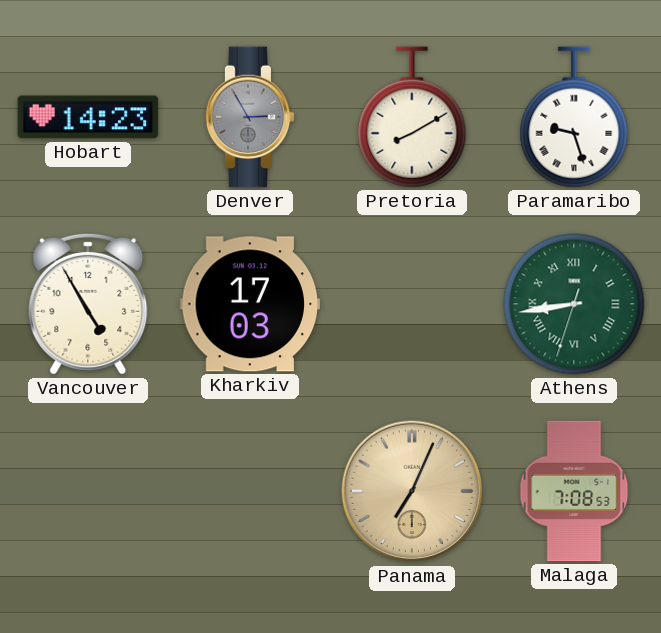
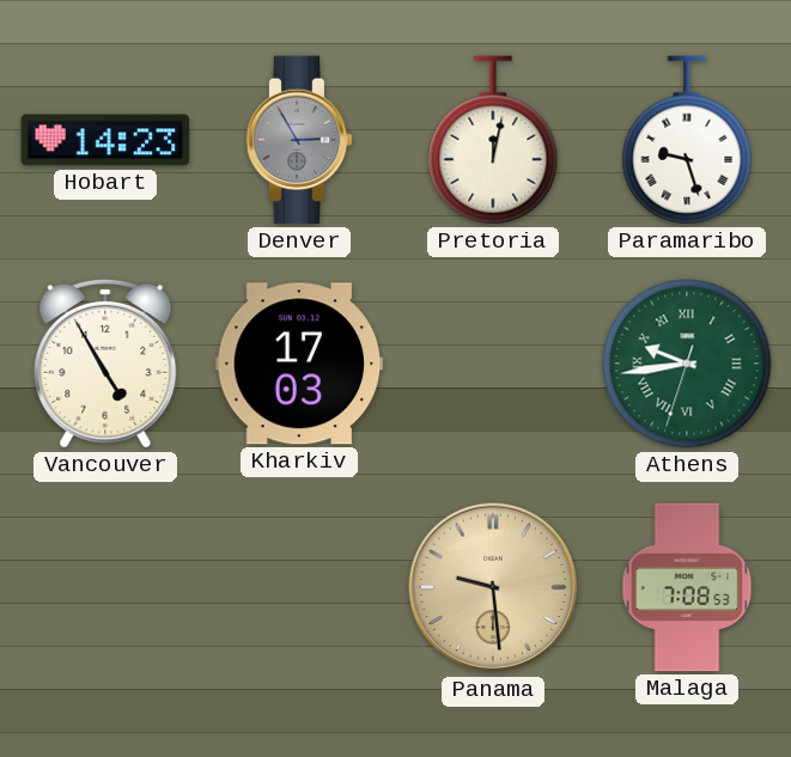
Pretoria: 8:10 -> 12:02 (493, 140)
Athens: 8:43 -> 9:43 (687, 364)
Panama: 7:04 -> 9:29 (493, 587)
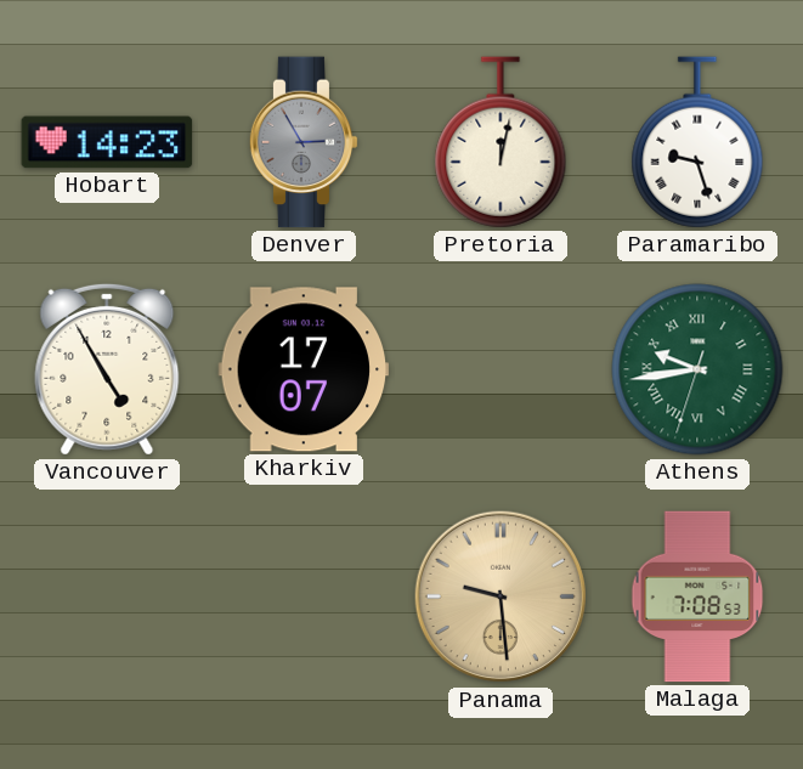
Kharkiv: 17:03 -> 17:07 (304, 369)
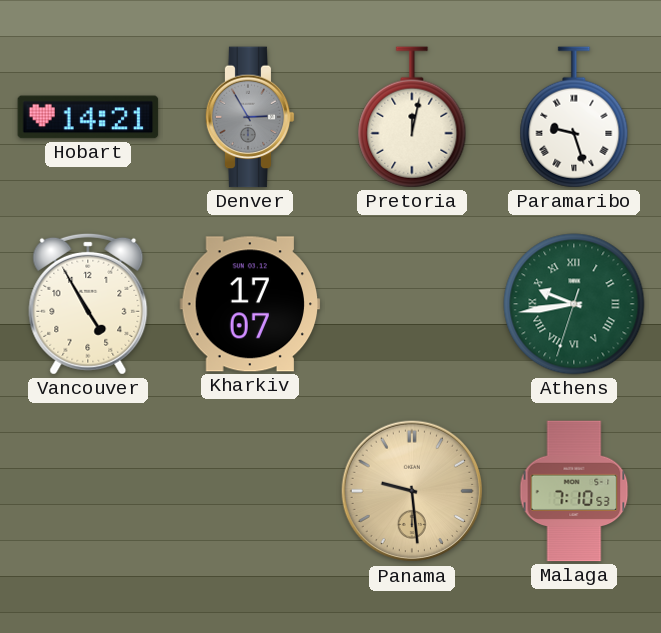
Hobart: 14:23 -> 14:21 (88, 117)
Malaga: 7:08 -> 7:10 (574, 491)
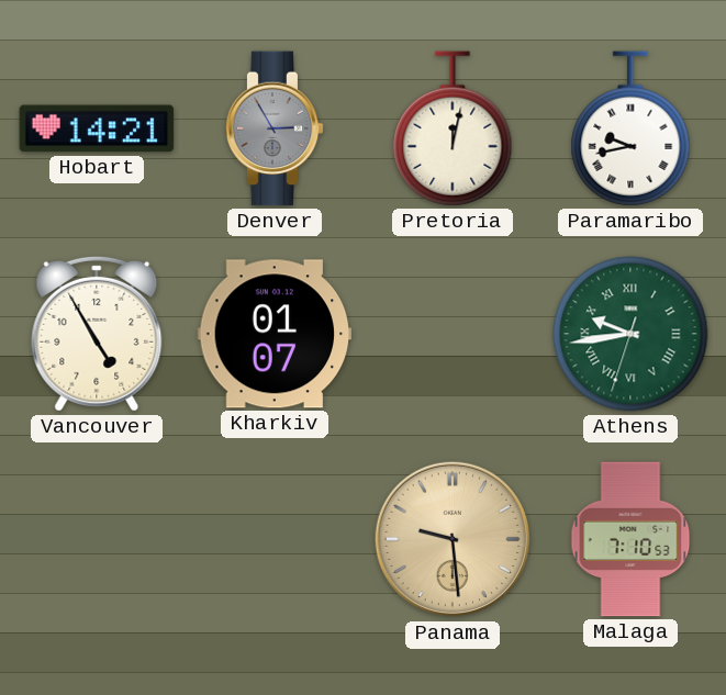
Paramaribo: 9:27 -> 9:43 (630, 128)
Kharkiv: 17:07 -> 01:07 (275, 334)
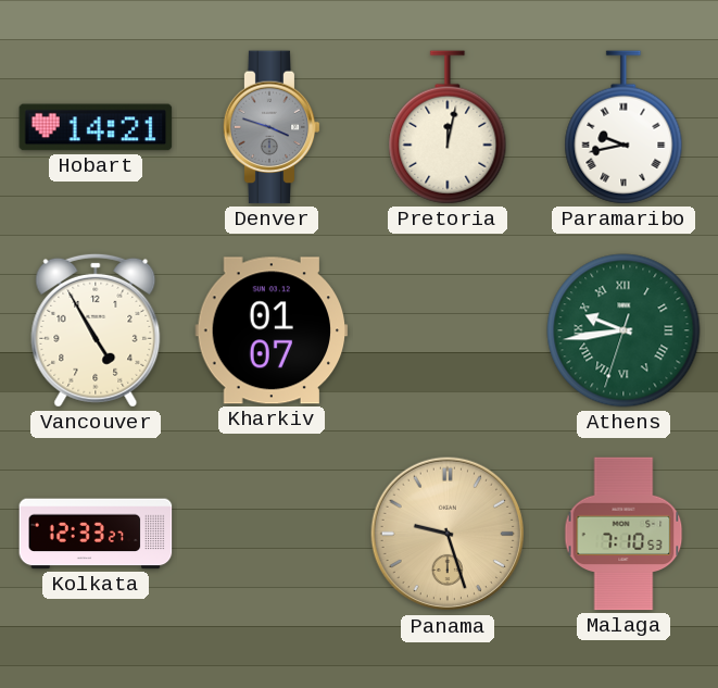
Denver: 2:55 -> 3:48 (272, 127)
Kolkata: none -> 12:33 (96, 534)
Panama: 9:29 -> 9:27 (448, 534)
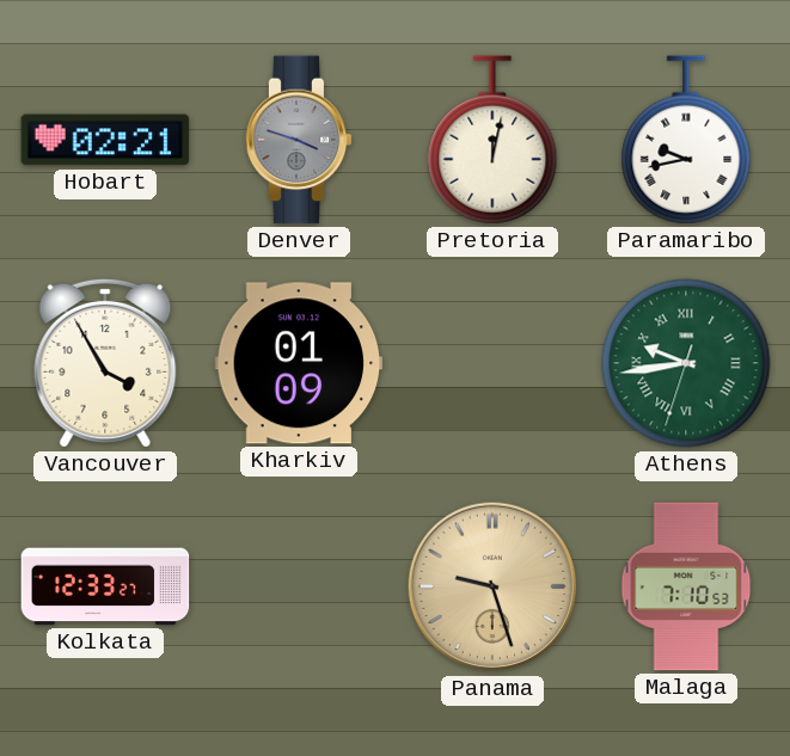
Hobart: 14:21 -> 02:21 (105, 140)
Vancouver: 4:55 -> 3:55 (105, 363)
Kharkiv: 01:07 -> 01:09 (299, 363)
